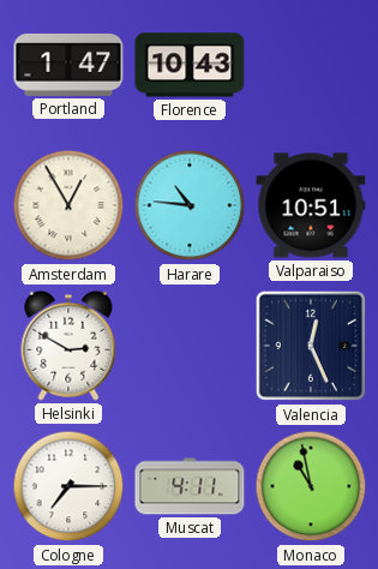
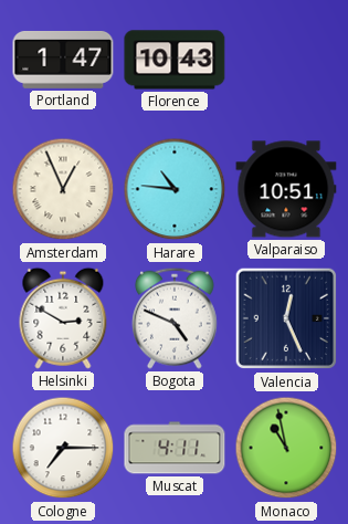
Amsterdam: 12:55 -> 12:56 (63, 189)
Bogota: none -> 4:49 (176, 318)
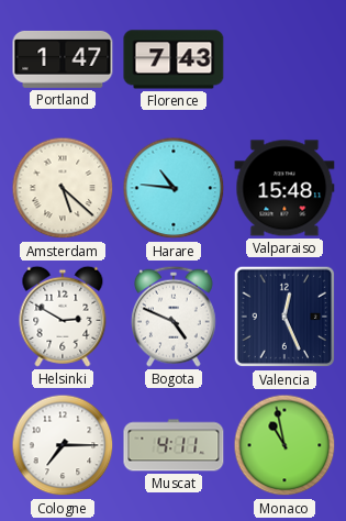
Florence: 10:43 -> 7:43 (174, 59)
Amsterdam: 12:56 -> 5:22 (63, 188)
Valparaiso: 10:51 -> 15:48 (284, 188)
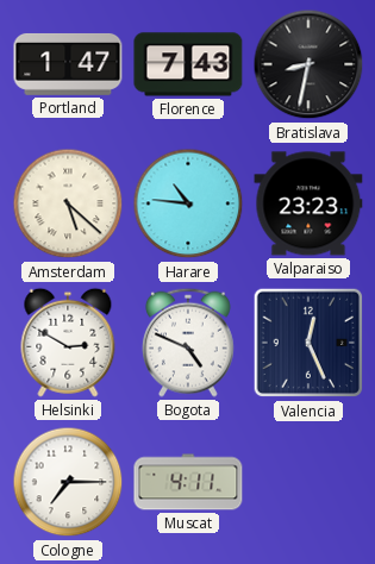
Bratislava: none -> 8:32 (308, 64)
Valparaiso: 15:48 -> 23:23 (308, 203)
Monaco: 10:58 -> none (284, 445)
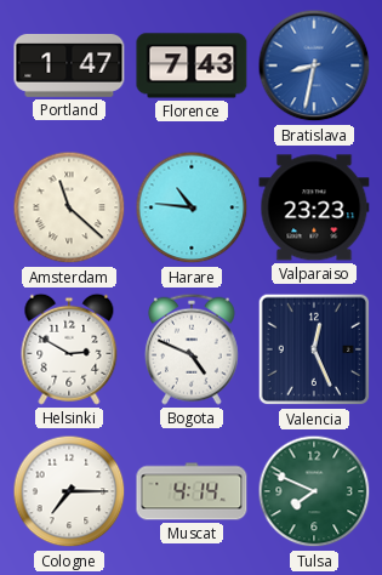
Bratislava dial: black -> blue (314, 66)
Amsterdam: 5:22 -> 11:22 (69, 207)
Muscat: 4:11 -> 4:14 (192, 491)
Tulsa: none -> 7:49 (314, 491)
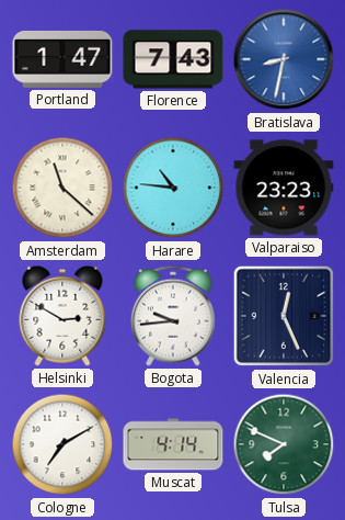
Bogota: 4:49 -> 9:44 (174, 316)
Cologne: 7:15 -> 7:10 (62, 444)
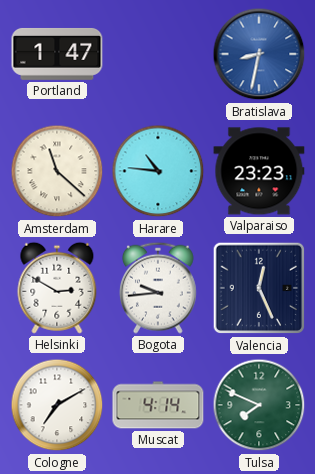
Florence: 7:43 -> none (173, 59)
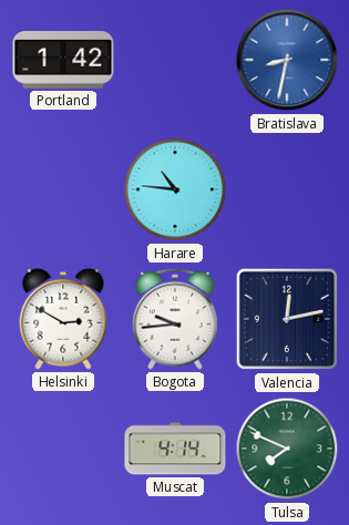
Portland: 1:47 -> 1:42 (63, 60)
Amsterdam: 11:22 -> none (57, 171)
Valparaiso: 23:23 -> none (259, 171)
Valencia: 12:26 -> 12:13 (287, 319)
Cologne: 7:10 -> none (57, 405)
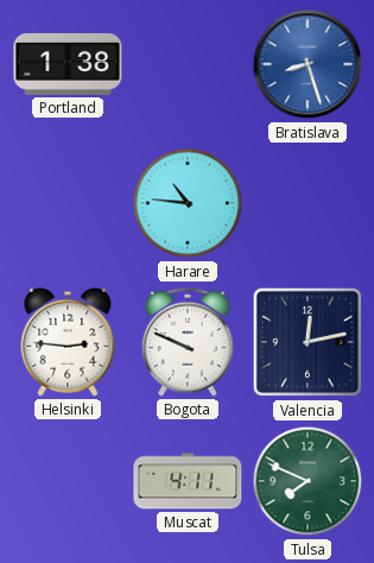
Portland: 1:42 -> 1:38 (68, 64)
Bratislava: 8:32 -> 8:27 (308, 64)
Helsinki: 2:50 -> 2:46 (68, 342)
Bogota: 9:44 -> 9:49 (189, 342)
Muscat: 4:14 -> 4:11 (188, 481)
